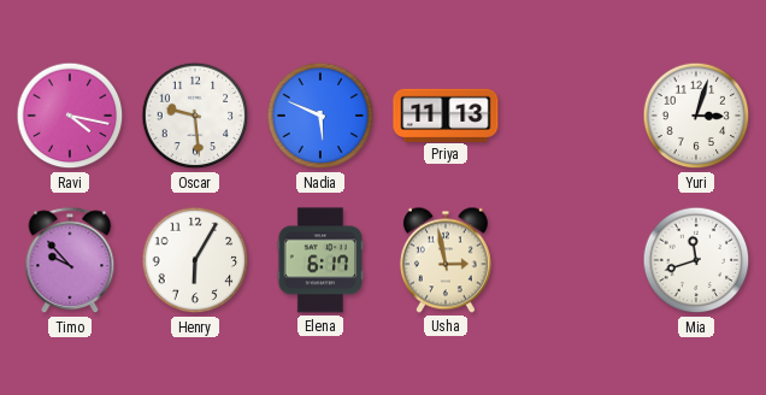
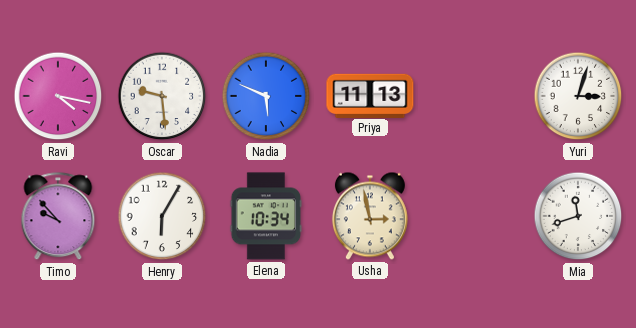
Elena: 6:17 -> 10:34 (265, 216)
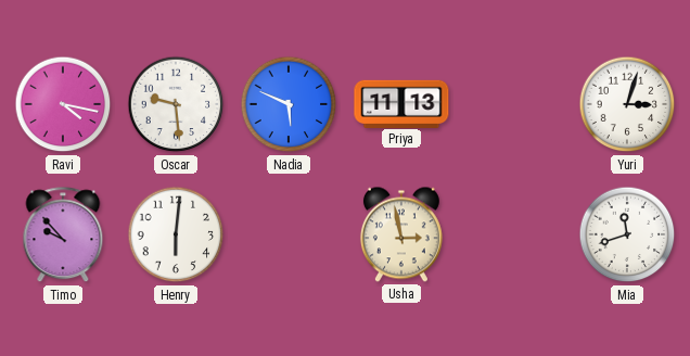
Henry: 6:05 -> 6:01 (176, 234)
Elena: 10:34 -> none (265, 216)
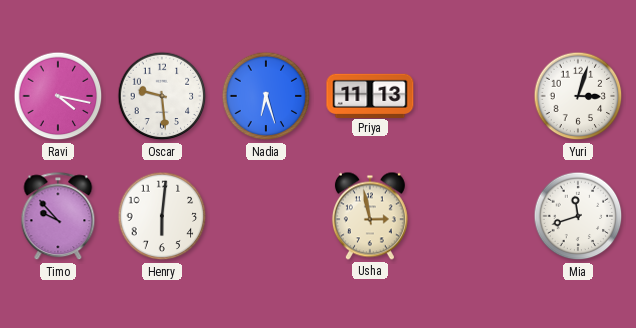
Nadia: 5:49 -> 6:27 (266, 96)
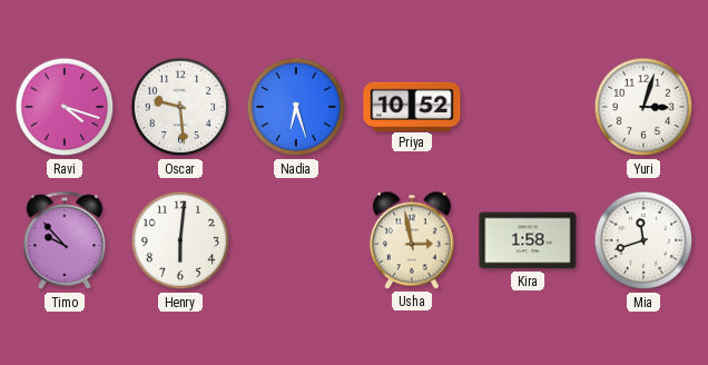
Ravi: 4:17 -> 4:18 (65, 107)
Priya: 11:13 -> 10:52 (412, 106)
Kira: none -> 1:58 (528, 240)
